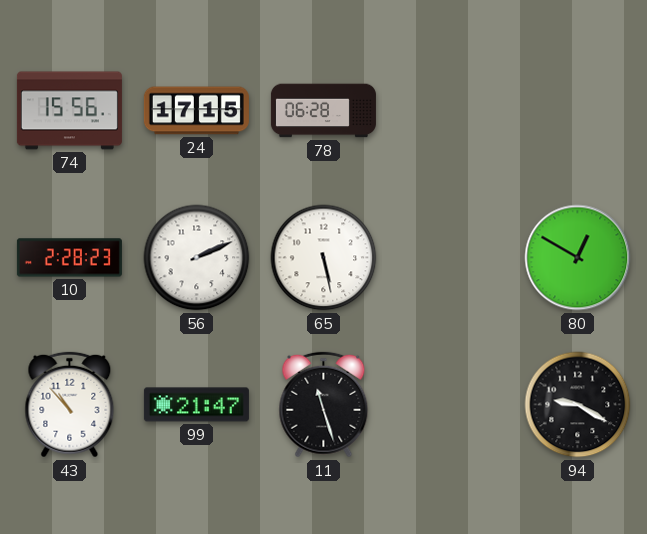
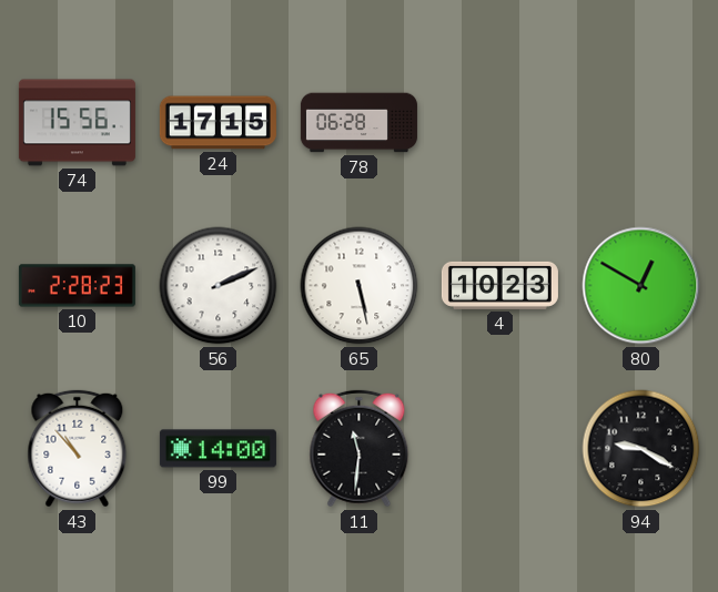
4: none -> 10:23 (499, 285)
99: 21:47 -> 14:00 (218, 449)
11: 11:27 -> 11:31 (360, 449)
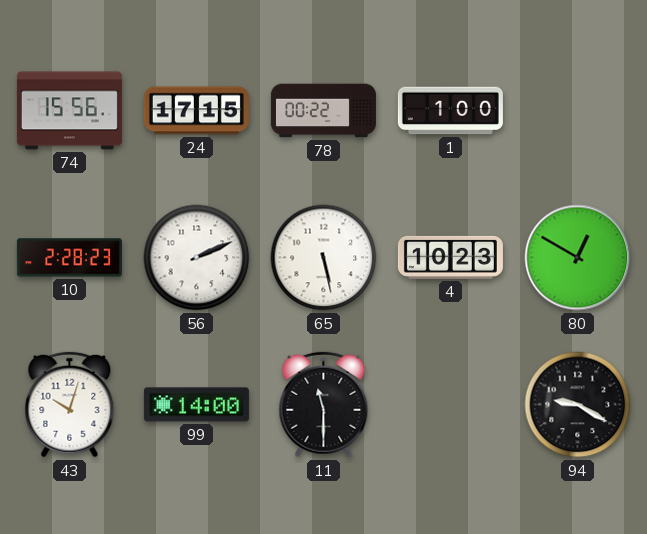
78: 06:28 -> 00:22 (323, 111)
1: none -> 1:00 (450, 111)
43: 10:53 -> 10:03 (70, 405)
11: 11:31 -> 11:30 (324, 405)
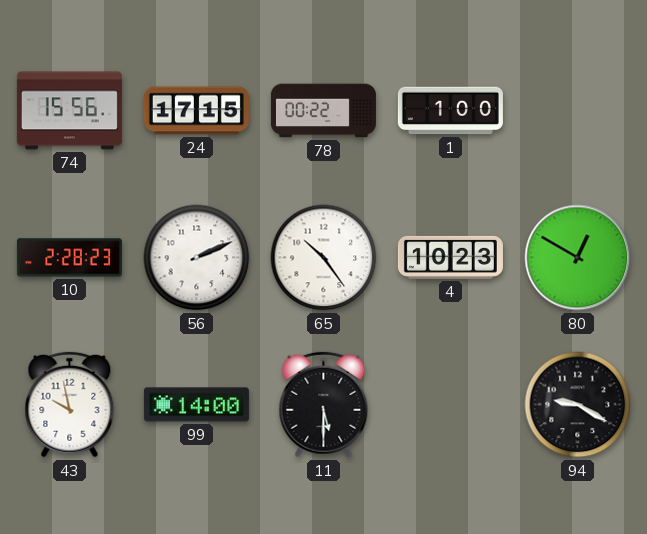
65: 5:28 -> 10:24 (324, 258)
43: 10:03 -> 9:58 (70, 405)
11: 11:30 -> 5:30 (324, 405)
